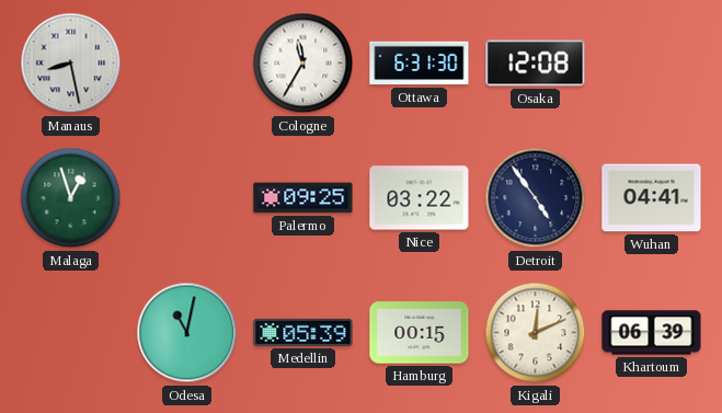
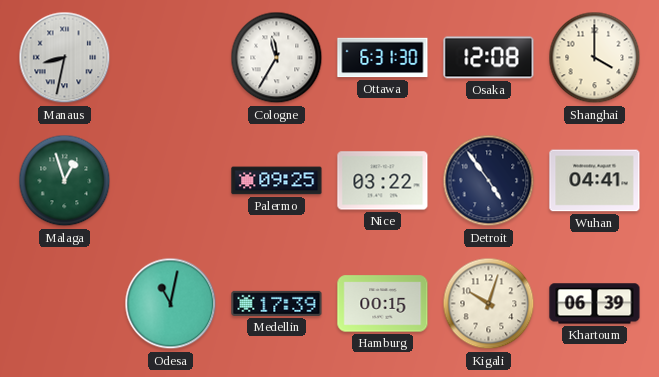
Manaus: 8:28 -> 8:32 (65, 58)
Shanghai: none -> 4:00 (595, 58)
Medellin: 05:39 -> 17:39 (277, 303)
Kigali: 12:11 -> 10:03 (489, 304)
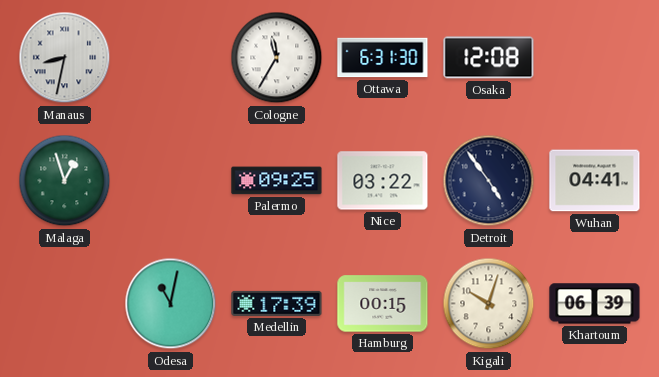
Shanghai: 4:00 -> none (595, 58)
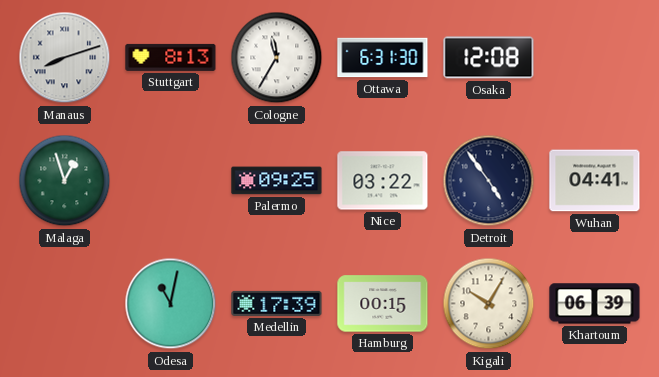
Manaus: 8:32 -> 8:12 (65, 58)
Stuttgart: none -> 8:13 (171, 57)
Kigali: 10:03 -> 10:05 (489, 304)
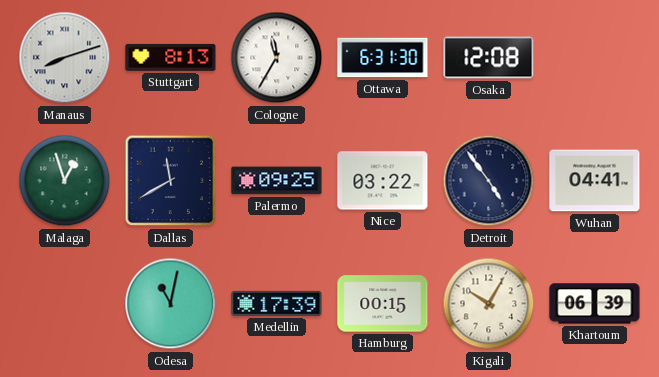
Dallas: none -> 11:40 (171, 181)
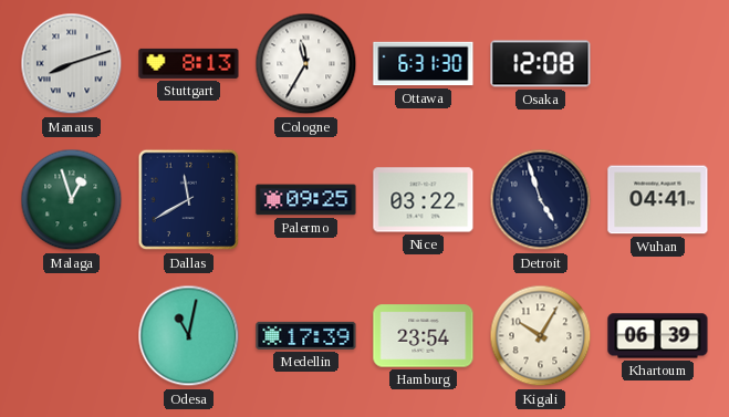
Detroit: 4:54 -> 4:57 (541, 200)
Hamburg: 00:15 -> 23:54 (424, 336)
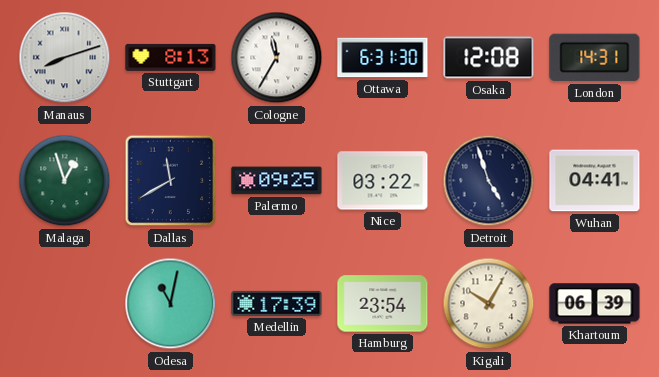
London: none -> 14:31 (595, 58)
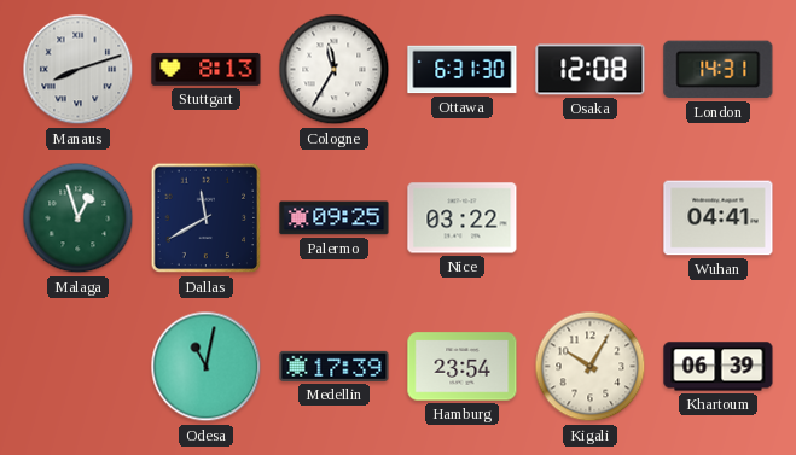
Detroit: 4:57 -> none (489, 181)
